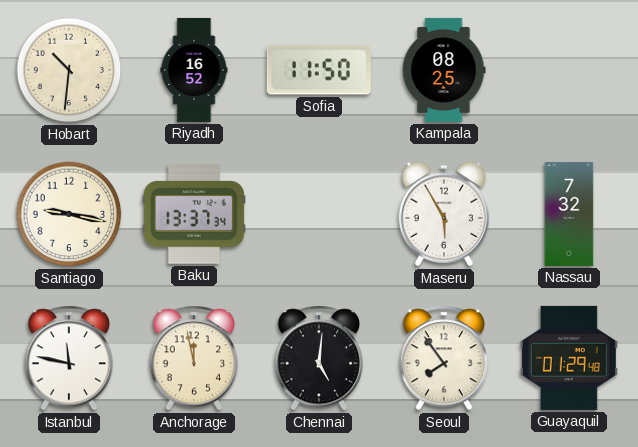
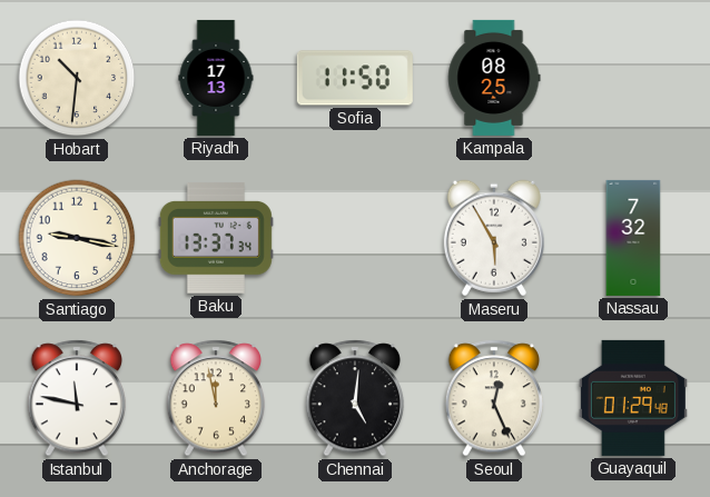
Riyadh: 16:52 -> 17:13 (216, 78)
Seoul: 7:54 -> 12:26 (494, 398)
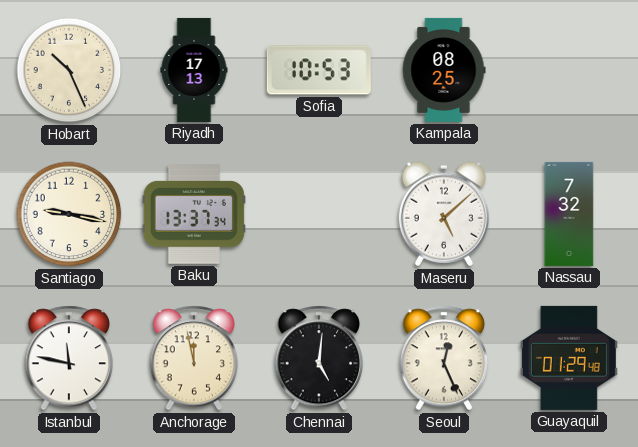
Hobart: 10:31 -> 10:26 (69, 70)
Sofia: 11:50 -> 10:53 (319, 70)
Maseru: 5:55 -> 5:08 (444, 214)
